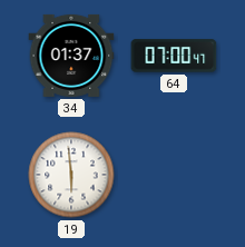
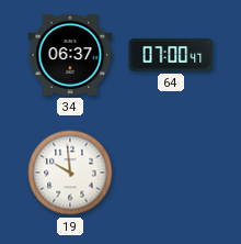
34: 01:37 -> 06:37 (70, 55)
19: 5:59 -> 9:59 (70, 173)
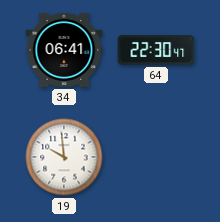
34: 06:37 -> 06:41 (64, 50)
64: 07:00 -> 22:30 (156, 50)
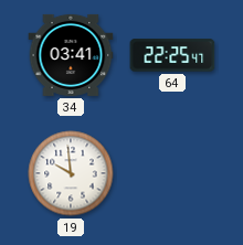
34: 06:41 -> 03:41 (71, 55)
64: 22:30 -> 22:25 (172, 55)
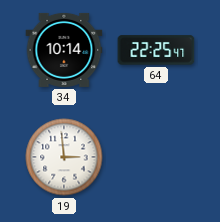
34: 03:41 -> 10:14 (64, 50)
19: 9:59 -> 2:59 (64, 157)
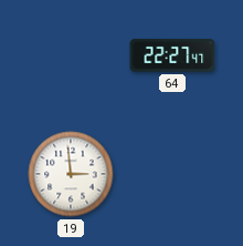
34: 10:14 -> none (64, 50)
64: 22:25 -> 22:27 (172, 55)
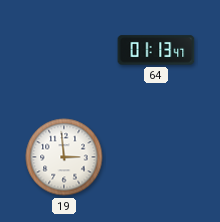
64: 22:27 -> 01:13 (156, 50)
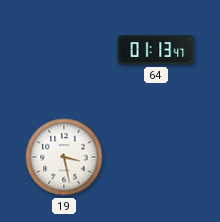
19: 2:59 -> 3:28 (64, 157)
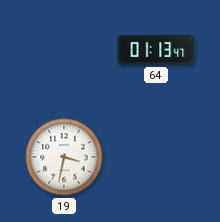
19: 3:28 -> 3:32 (64, 157)
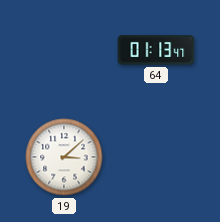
19: 3:32 -> 3:08 (64, 157)
